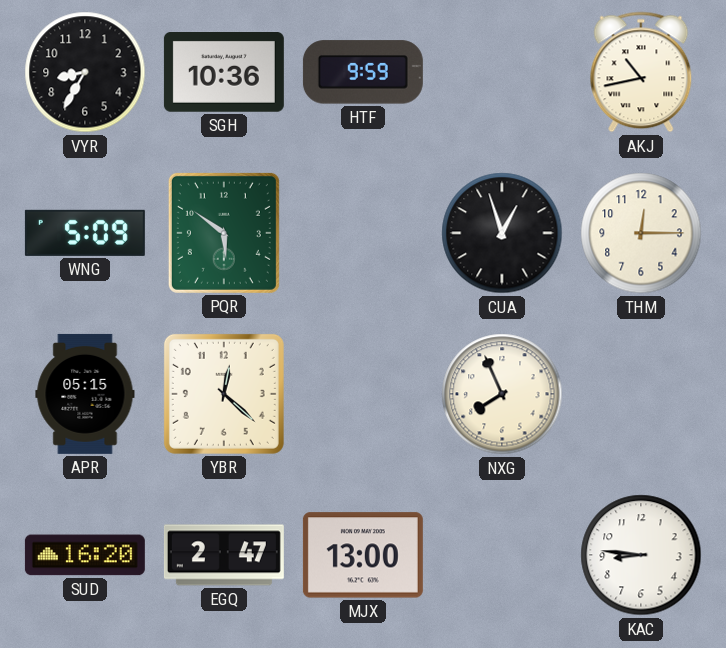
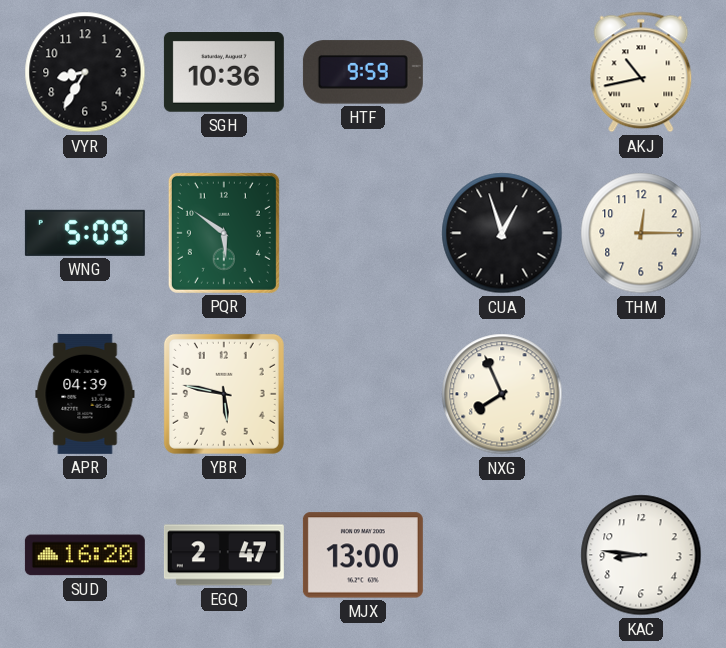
APR: 05:15 -> 04:39 (85, 394)
YBR: 12:22 -> 5:47 (224, 394)
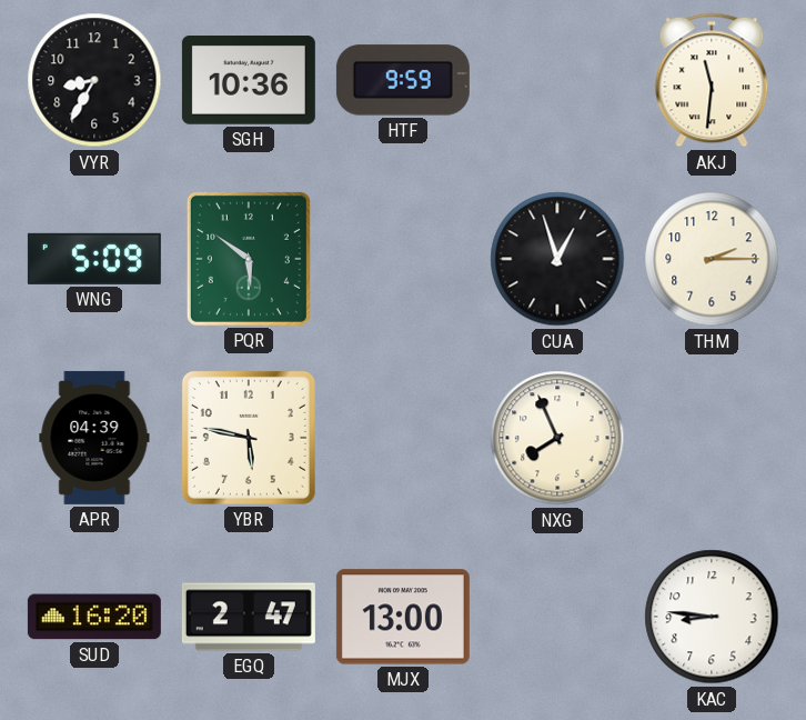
AKJ: 10:43 -> 11:31 (712, 80)
THM: 12:15 -> 2:15 (712, 259)
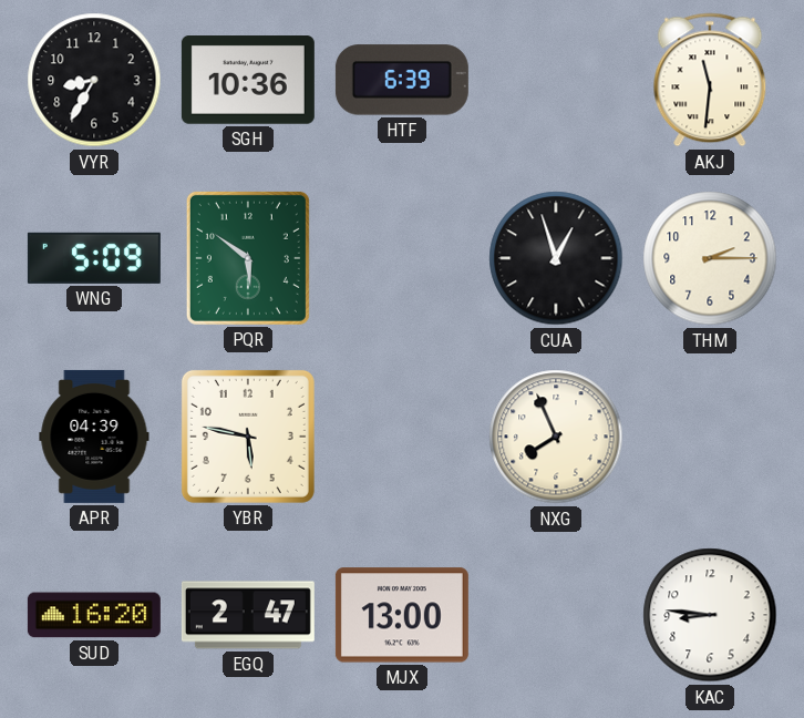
HTF: 9:59 -> 6:39 (402, 80)
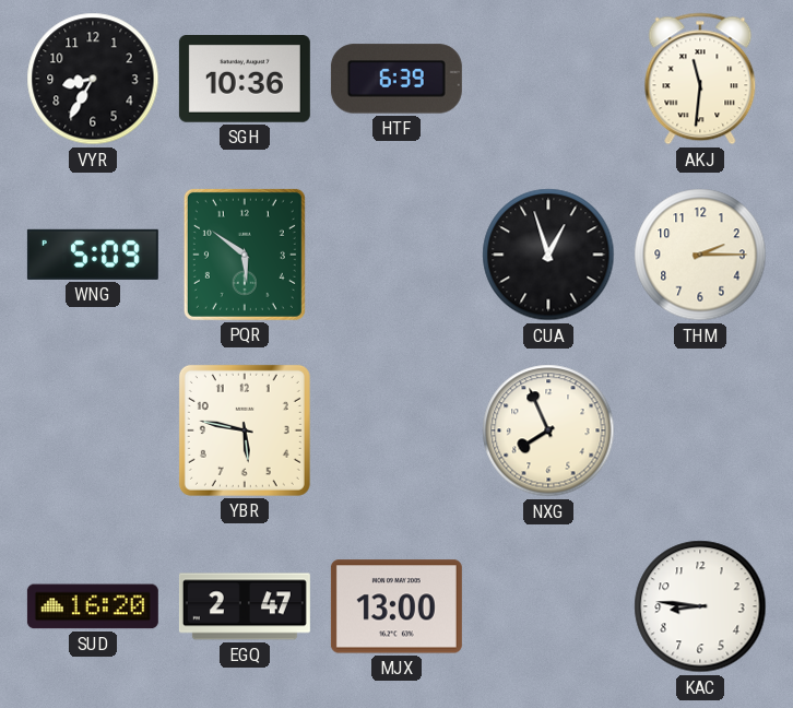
APR: 04:39 -> none (94, 437)
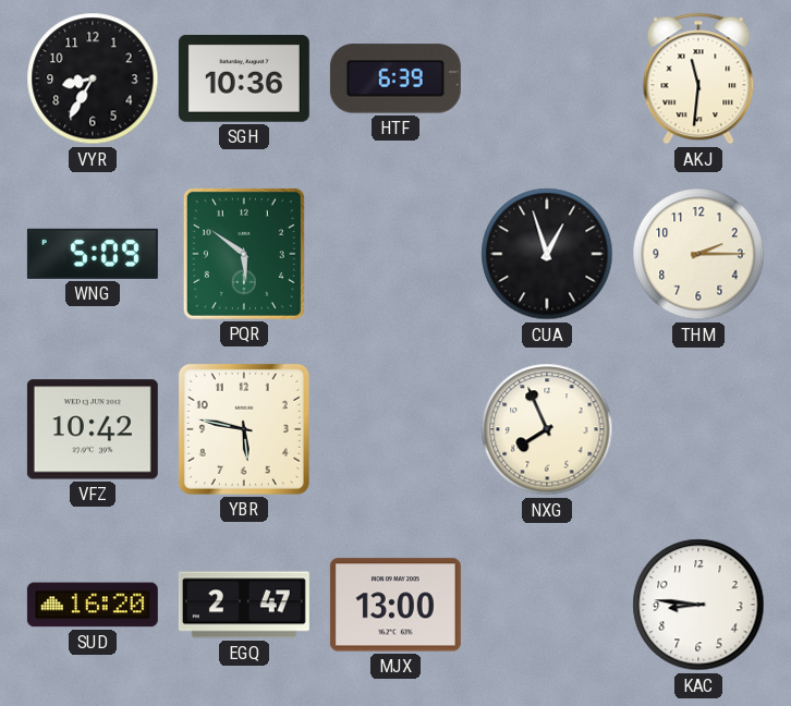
VFZ: none -> 10:42 (93, 429)
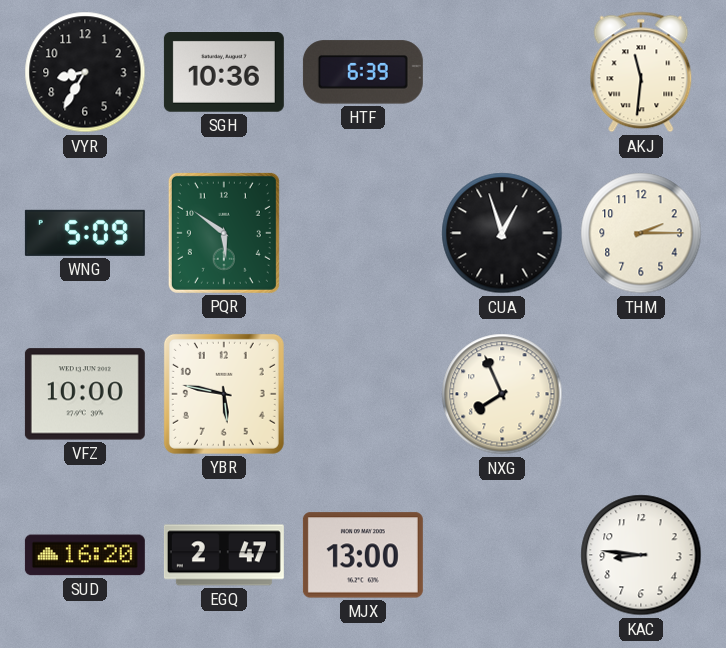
VFZ: 10:42 -> 10:00 (85, 394)
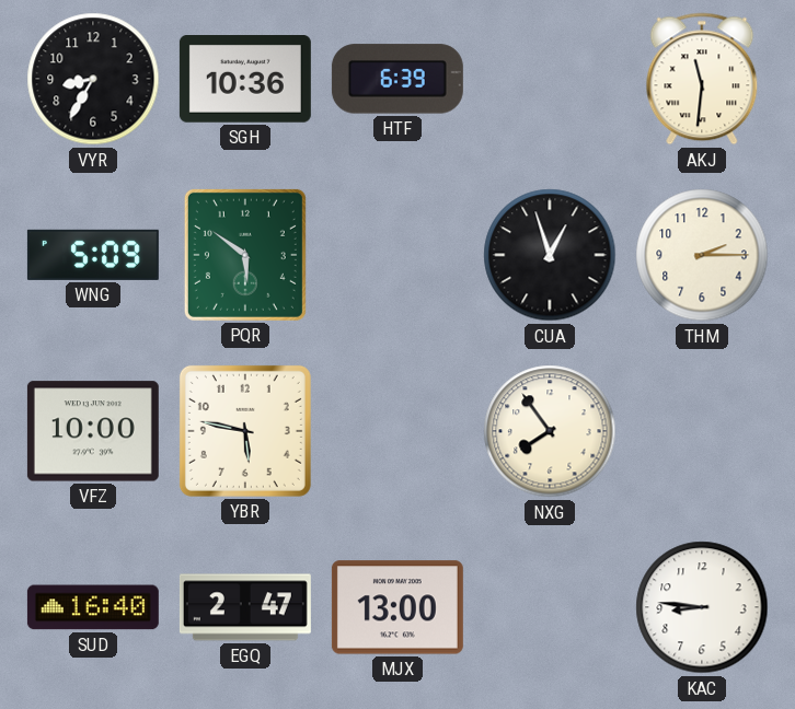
NXG: 7:56 -> 7:54 (550, 431)
SUD: 16:20 -> 16:40 (93, 607)
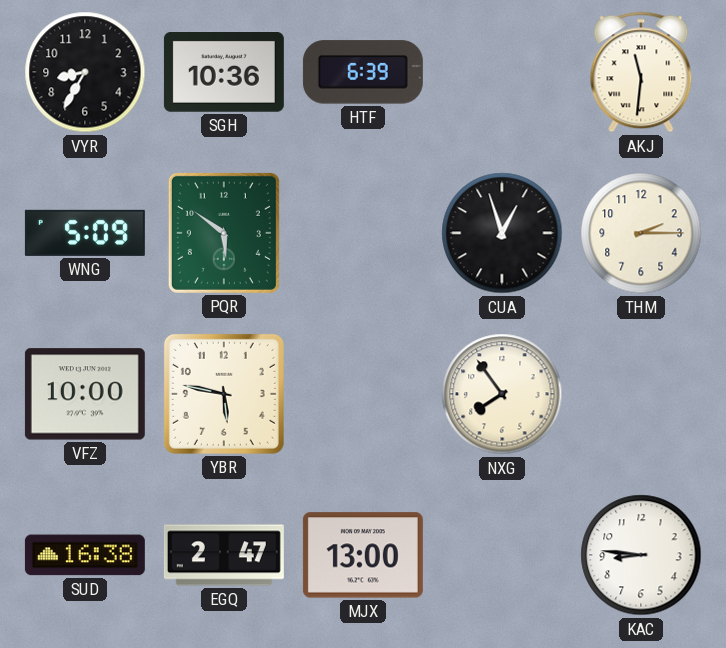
SUD: 16:40 -> 16:38 (85, 555)
